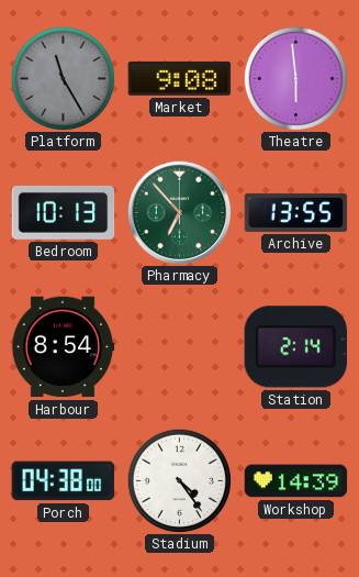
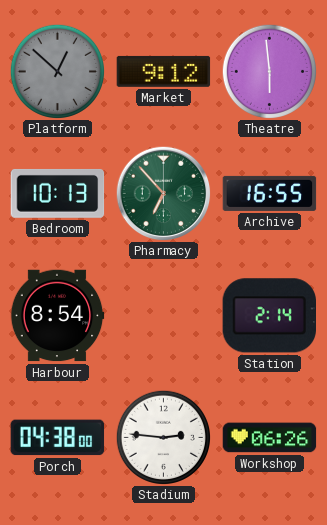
Platform: 11:25 -> 12:52 (57, 71)
Market: 9:08 -> 9:12 (164, 71)
Archive: 13:55 -> 16:55 (270, 193)
Stadium: 4:24 -> 2:46 (163, 437)
Workshop: 14:39 -> 06:26 (270, 438)
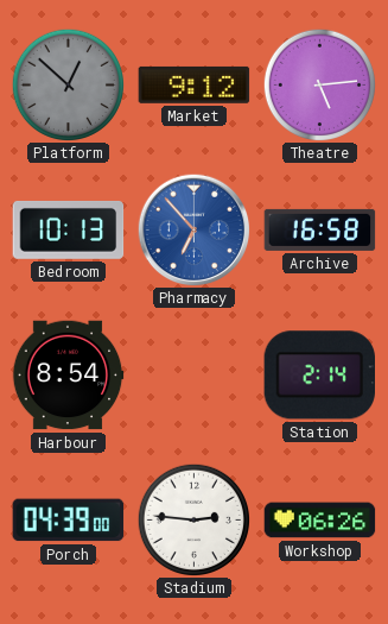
Theatre: 5:59 -> 5:14 (319, 84)
Pharmacy dial: green -> blue (193, 229)
Archive: 16:55 -> 16:58 (320, 229)
Porch: 04:38 -> 04:39 (69, 521)
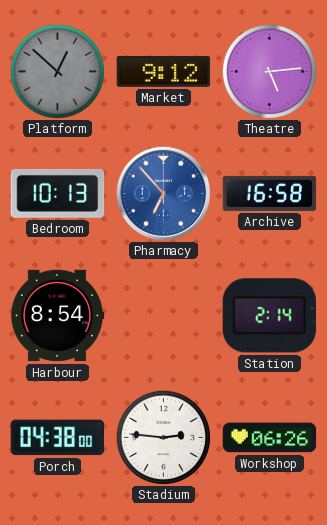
Porch: 04:39 -> 04:38 (58, 438)
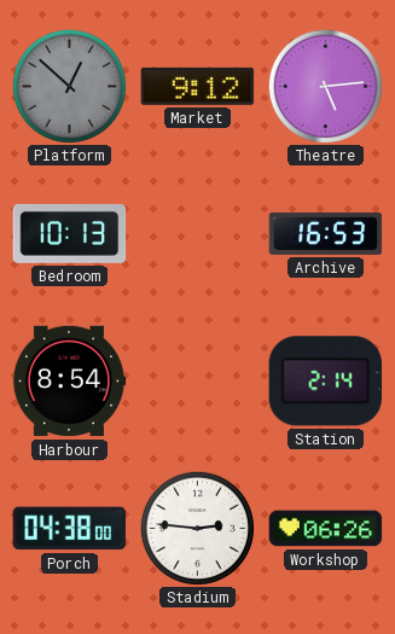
Pharmacy: 6:53 -> none (163, 193)
Archive: 16:58 -> 16:53 (326, 233)
